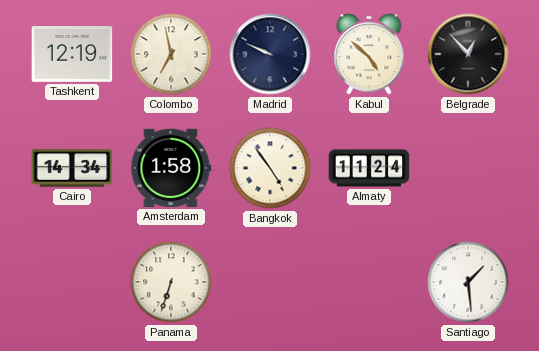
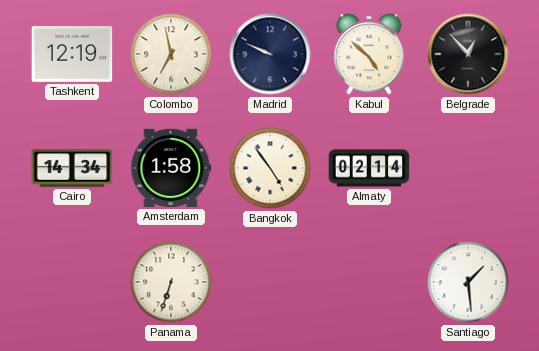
Almaty: 11:24 -> 02:14 (369, 168)
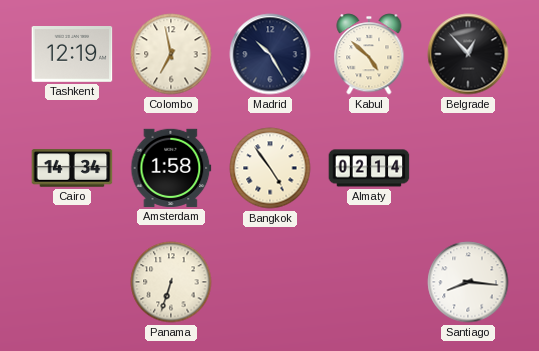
Madrid: 9:49 -> 10:25 (270, 54)
Santiago: 1:29 -> 8:16 (468, 282)
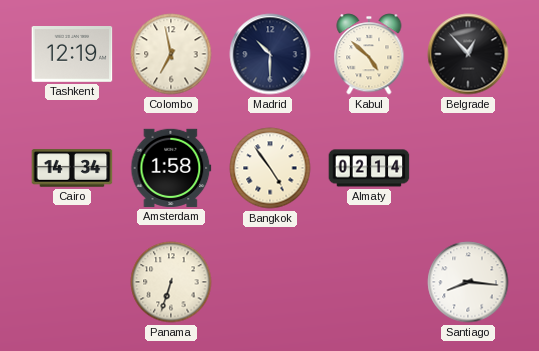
Madrid: 10:25 -> 10:30 (270, 54)
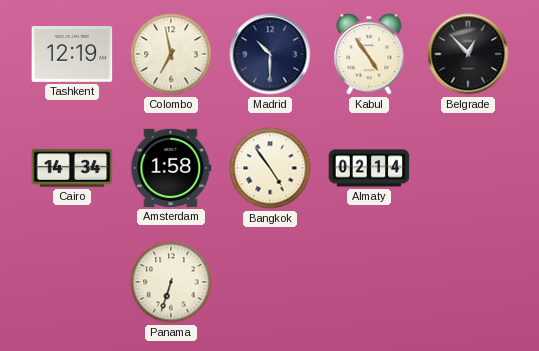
Kabul: 4:52 -> 4:54 (369, 54)
Santiago: 8:16 -> none (468, 282)
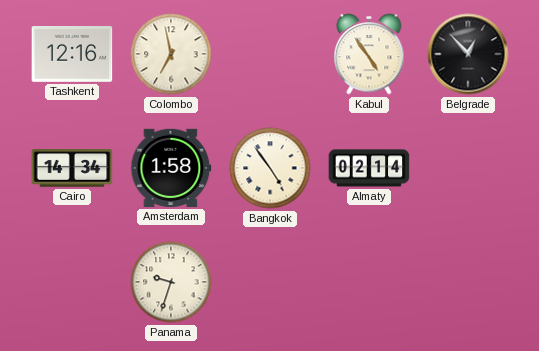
Tashkent: 12:19 -> 12:16 (72, 55)
Madrid: 10:30 -> none (270, 54)
Panama: 6:33 -> 9:33 (171, 282)
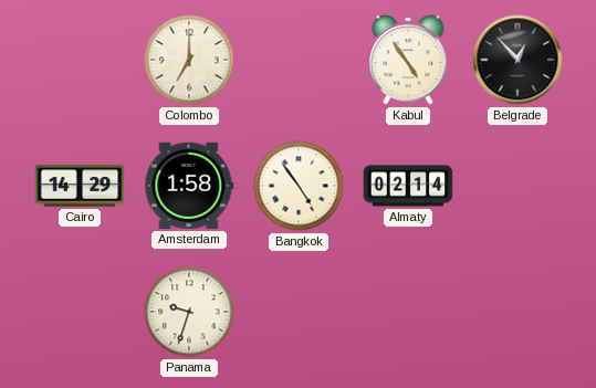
Tashkent: 12:16 -> none (72, 55)
Colombo: 6:58 -> 7:00 (189, 60)
Cairo: 14:34 -> 14:29 (80, 186)
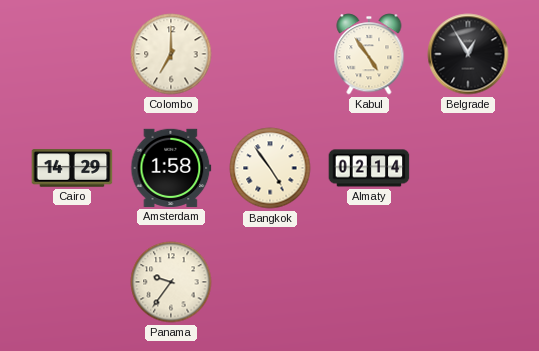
Belgrade: 12:53 -> 12:55 (468, 54)
Panama: 9:33 -> 9:36 (171, 282)
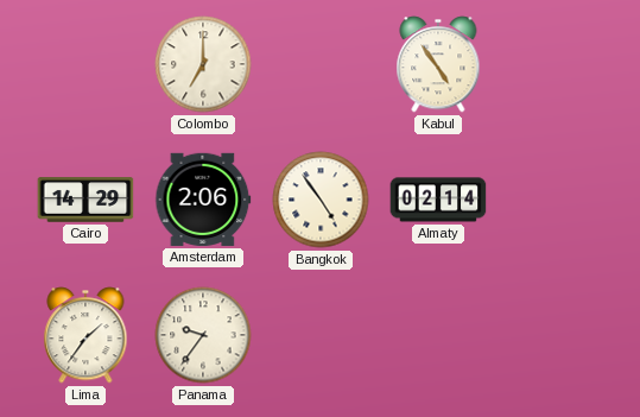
Belgrade: 12:55 -> none (468, 54)
Amsterdam: 1:58 -> 2:06 (203, 200)
Lima: none -> 1:36 (85, 335)
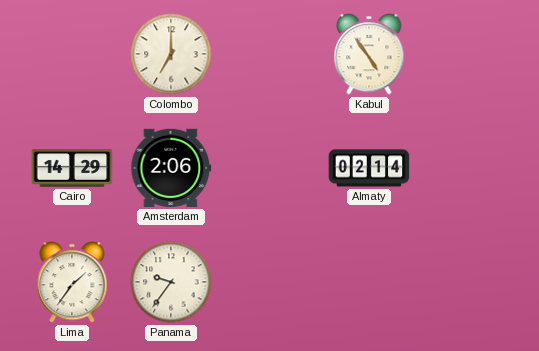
Bangkok: 4:54 -> none (321, 200)
